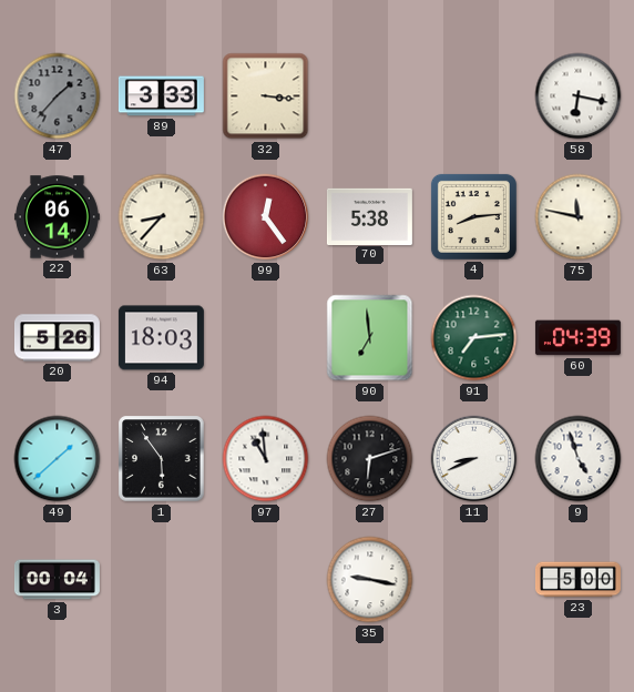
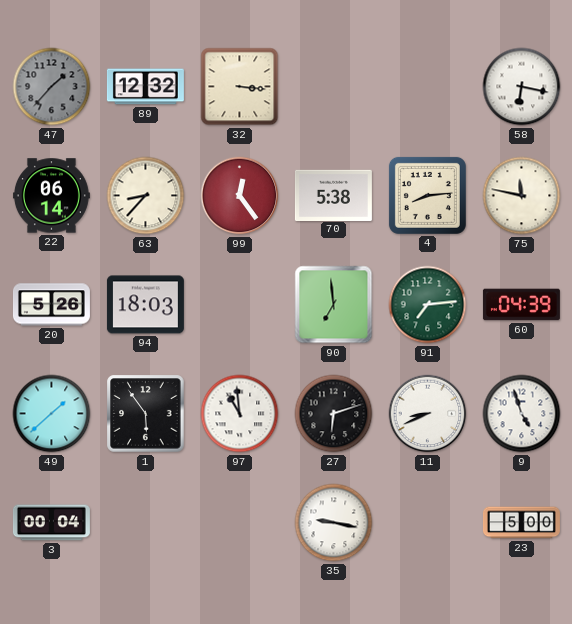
89: 3:33 -> 12:32 (145, 87)
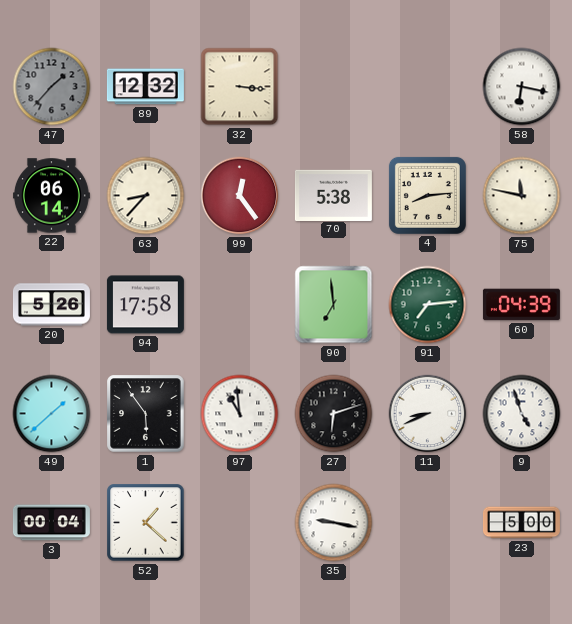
94: 18:03 -> 17:58 (145, 305)
52: none -> 1:22 (146, 523)
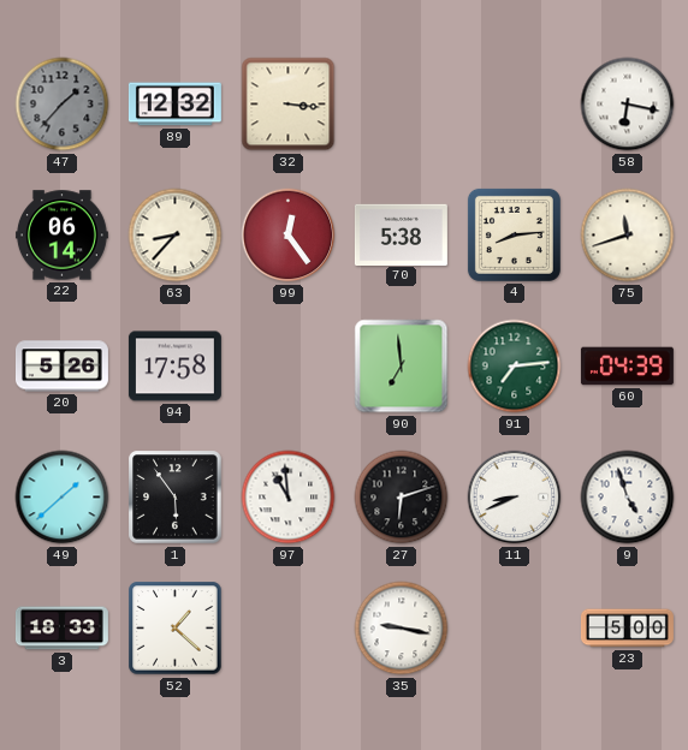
75: 11:47 -> 11:42 (628, 236)
3: 00:04 -> 18:33 (61, 629)
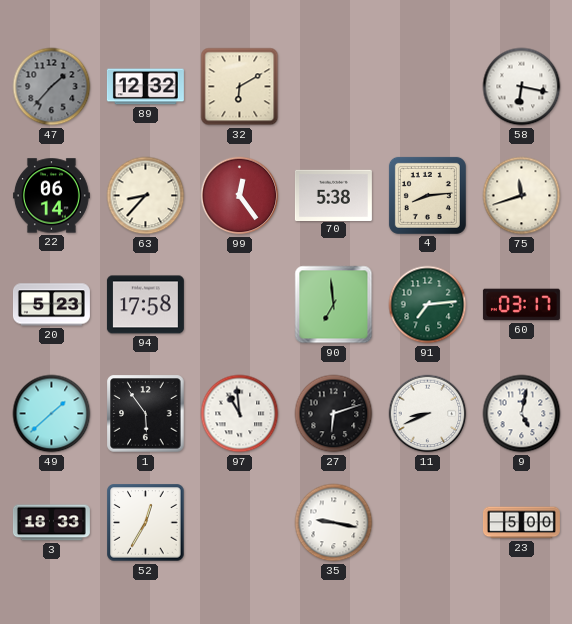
32: 3:16 -> 6:10 (240, 87)
20: 5:26 -> 5:23 (51, 305)
60: 04:39 -> 03:17 (521, 305)
9: 4:57 -> 5:02 (522, 414)
52: 1:22 -> 12:35 (146, 523)
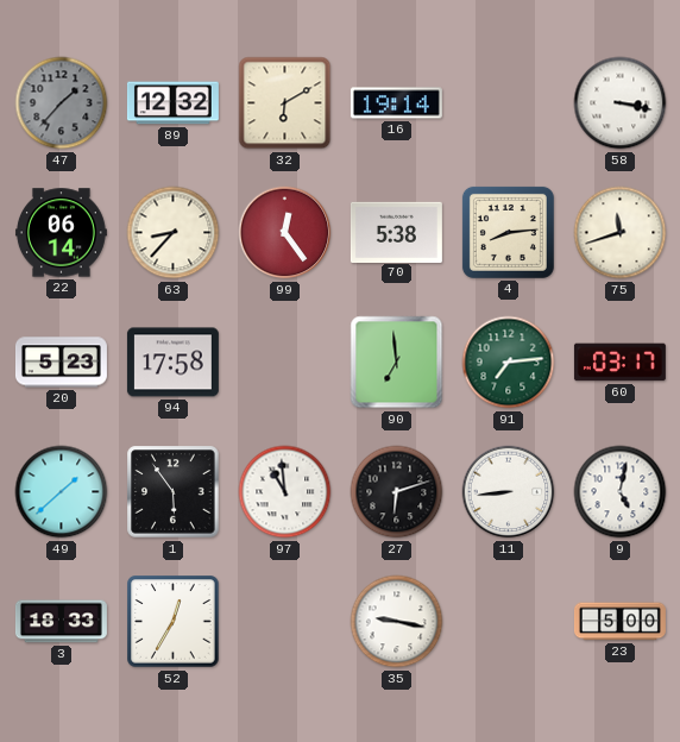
16: none -> 19:14 (396, 103)
58: 6:17 -> 3:17 (621, 103)
11: 8:41 -> 8:44 (509, 492)
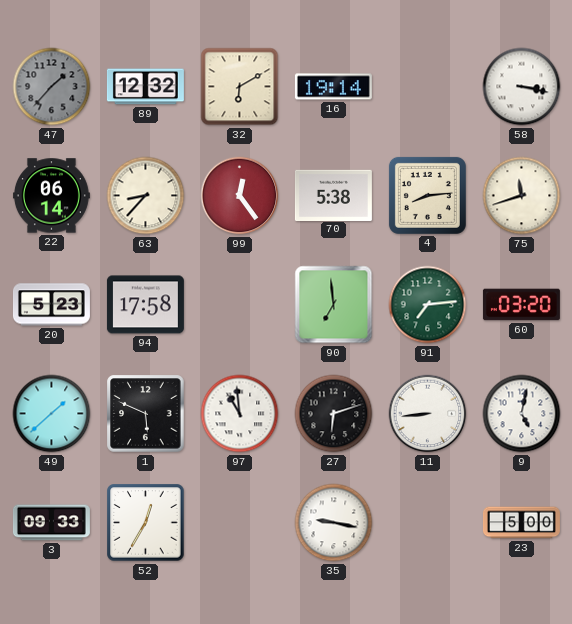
60: 03:17 -> 03:20 (521, 305)
1: 5:54 -> 5:49 (146, 414)
3: 18:33 -> 09:33 (51, 523)
